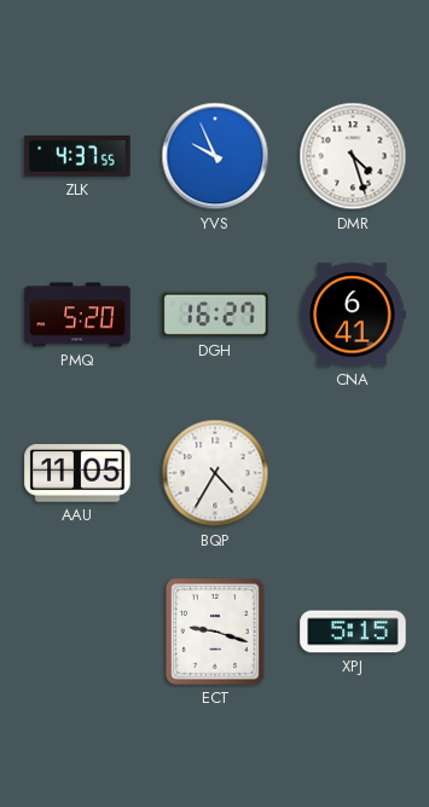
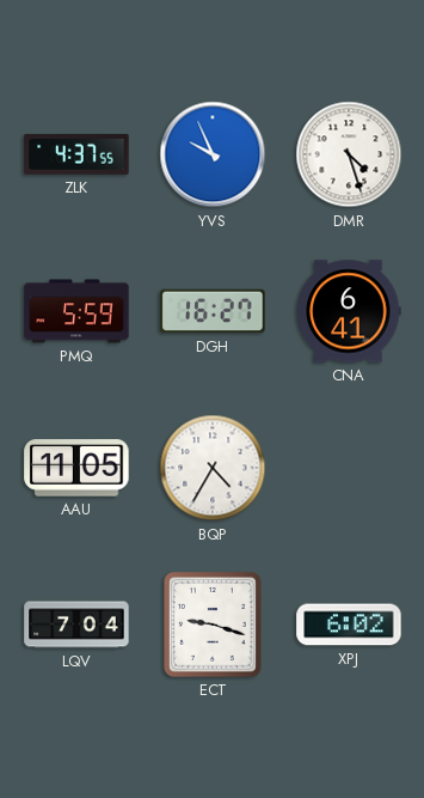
PMQ: 5:20 -> 5:59 (76, 311)
LQV: none -> 7:04 (76, 625)
XPJ: 5:15 -> 6:02 (349, 625)
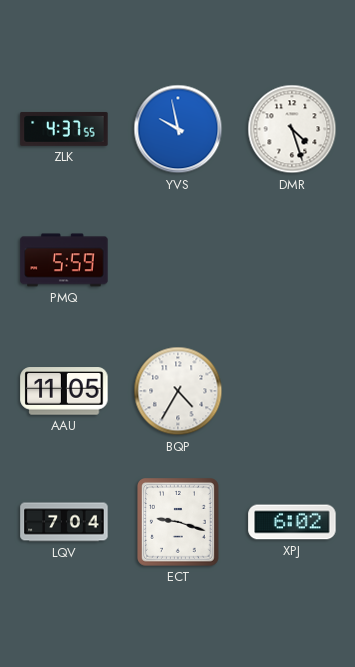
YVS: 9:56 -> 9:58 (178, 129)
DGH: 16:27 -> none (213, 311)
CNA: 6:41 -> none (349, 311)
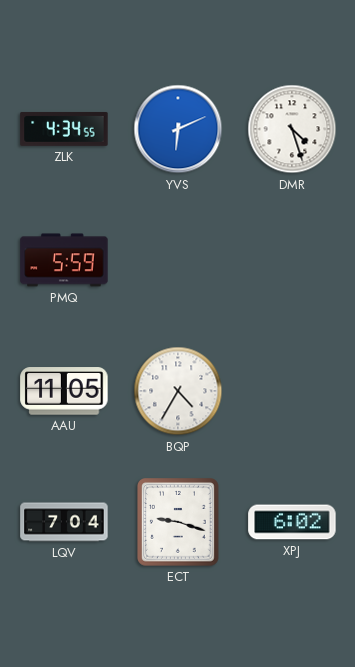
ZLK: 4:37 -> 4:34 (64, 129)
YVS: 9:58 -> 6:11 (178, 129)
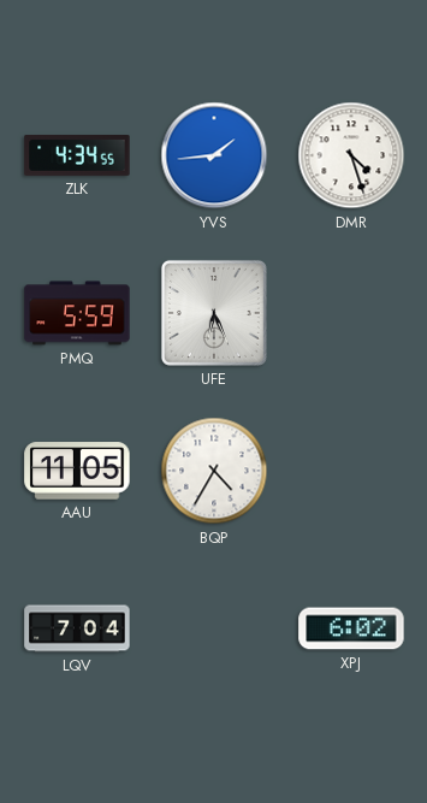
YVS: 6:11 -> 1:44 (214, 155)
UFE: none -> 6:26 (214, 313)
ECT: 9:18 -> none (179, 523)
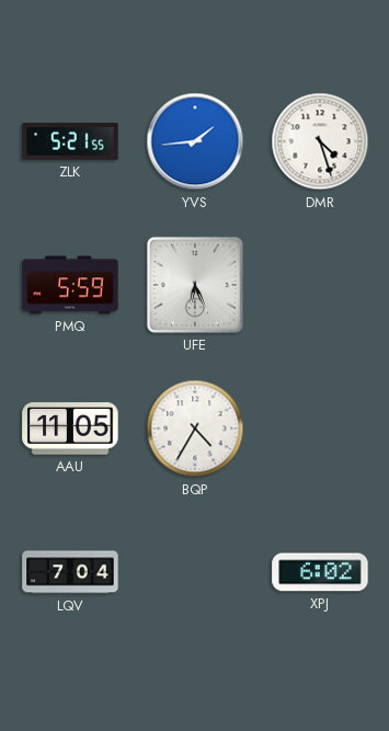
ZLK: 4:34 -> 5:21 (70, 141)
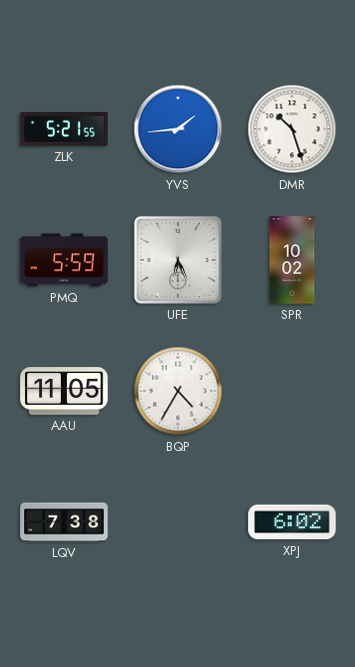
DMR: 4:27 -> 10:27 (292, 129)
SPR: none -> 10:02 (292, 260)
LQV: 7:04 -> 7:38 (64, 522)
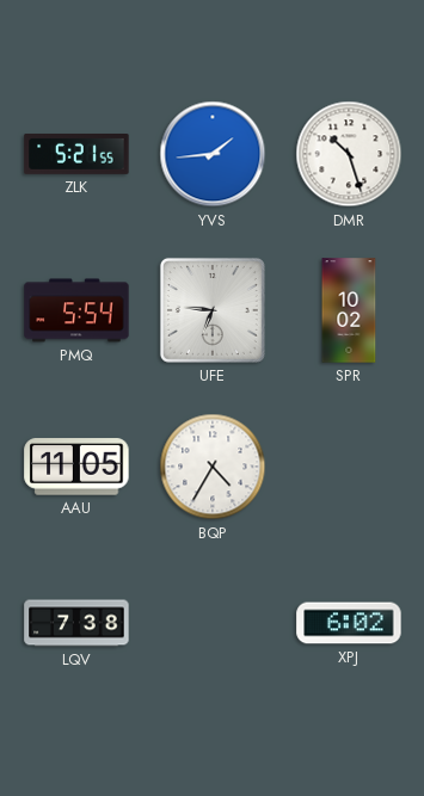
PMQ: 5:59 -> 5:54 (76, 310)
UFE: 6:26 -> 6:46 (213, 310)
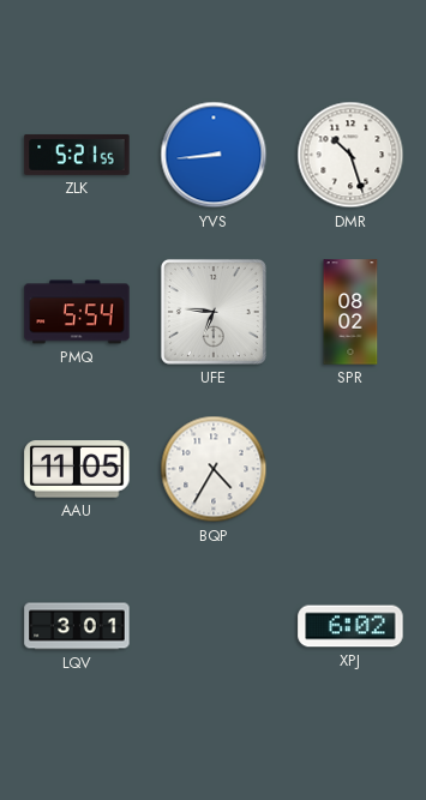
YVS: 1:44 -> 8:44 (214, 155)
SPR: 10:02 -> 08:02 (350, 312)
LQV: 7:38 -> 3:01 (77, 626)
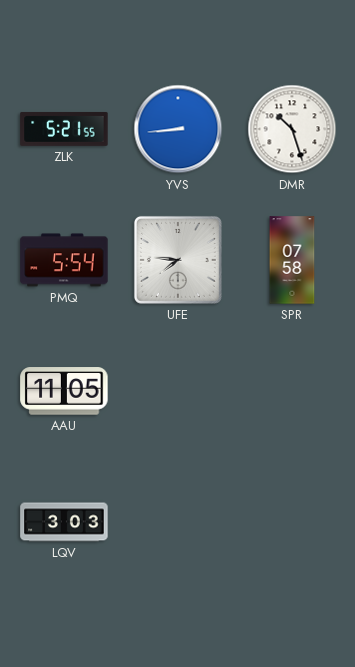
UFE: 6:46 -> 7:46 (178, 260)
SPR: 08:02 -> 07:58 (292, 260)
BQP: 4:35 -> none (214, 469)
LQV: 3:01 -> 3:03 (64, 522)
XPJ: 6:02 -> none (350, 626)
